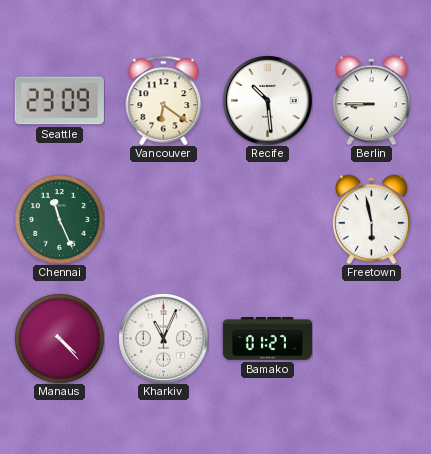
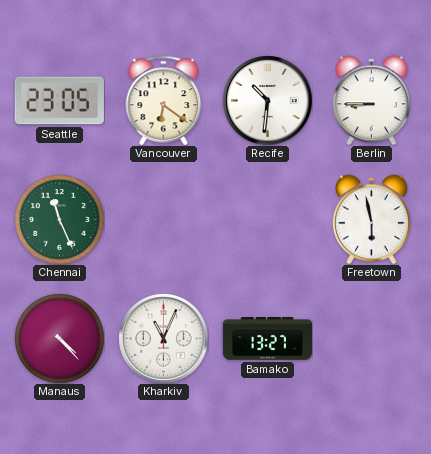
Seattle: 23:09 -> 23:05 (59, 101)
Recife: 10:29 -> 10:31 (267, 100)
Bamako: 01:27 -> 13:27 (267, 339)
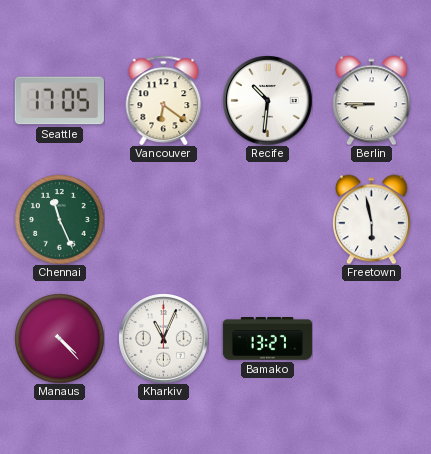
Seattle: 23:05 -> 17:05 (59, 101)
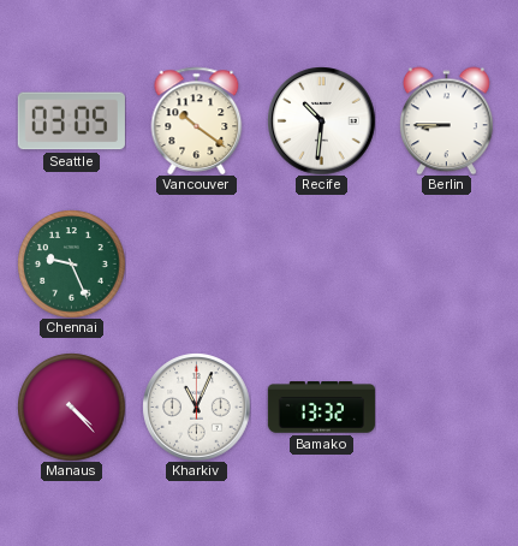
Seattle: 17:05 -> 03:05 (71, 121)
Vancouver: 6:21 -> 10:21 (197, 120)
Chennai: 11:26 -> 9:26 (71, 263)
Freetown: 5:58 -> none (371, 219)
Bamako: 13:27 -> 13:32 (321, 408)
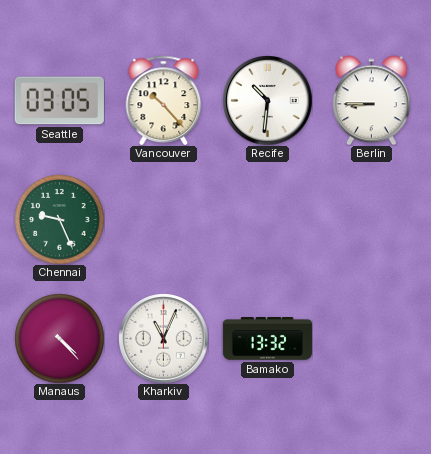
Vancouver: 10:21 -> 10:23 (164, 100)
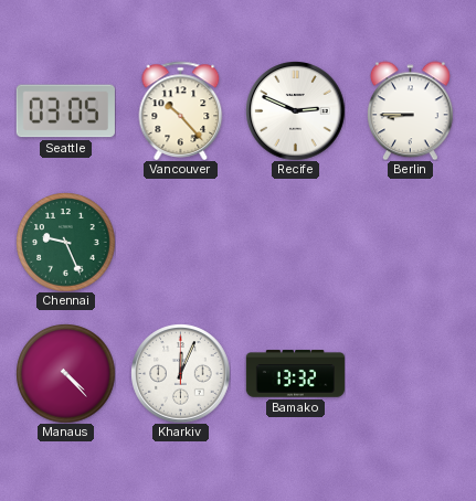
Recife: 10:31 -> 2:49 (295, 110)
Kharkiv: 11:04 -> 12:04 (180, 373)
